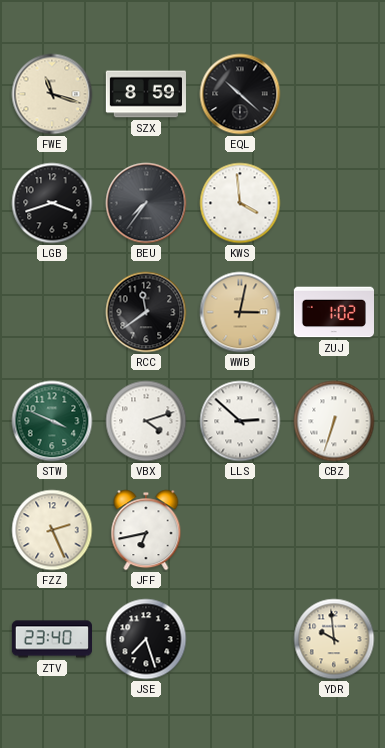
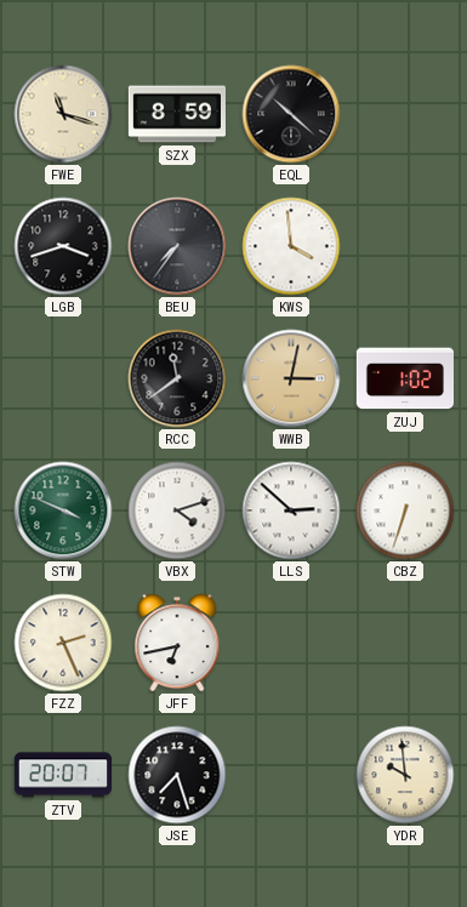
ZTV: 23:40 -> 20:07 (62, 775)
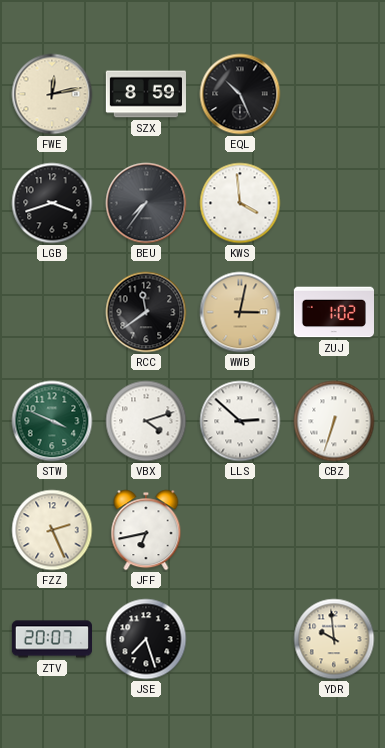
FWE: 11:18 -> 12:13 (52, 94)
EQL: 10:22 -> 10:26 (240, 94)
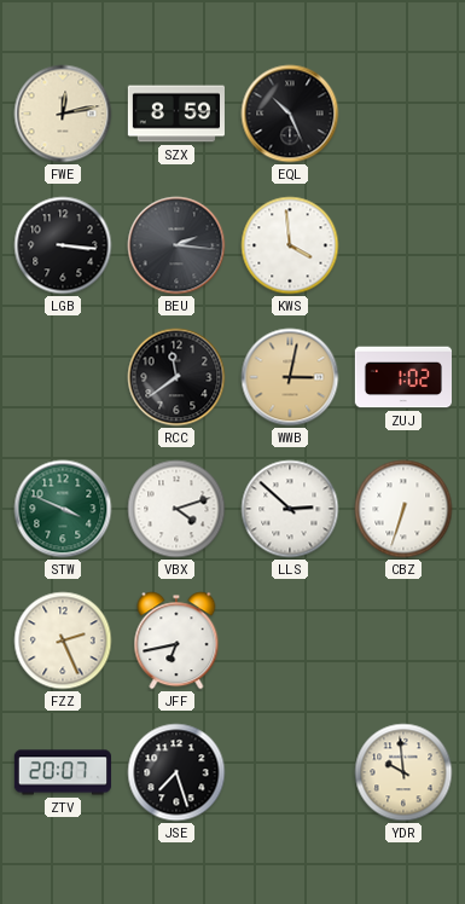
LGB: 3:42 -> 3:16 (63, 245)
BEU: 7:36 -> 2:16 (176, 245)
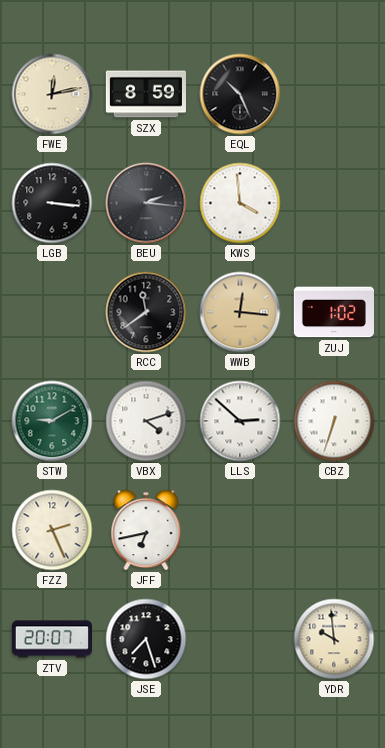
WWB: 3:02 -> 12:16 (240, 312)
STW: 3:49 -> 9:10 (52, 421)
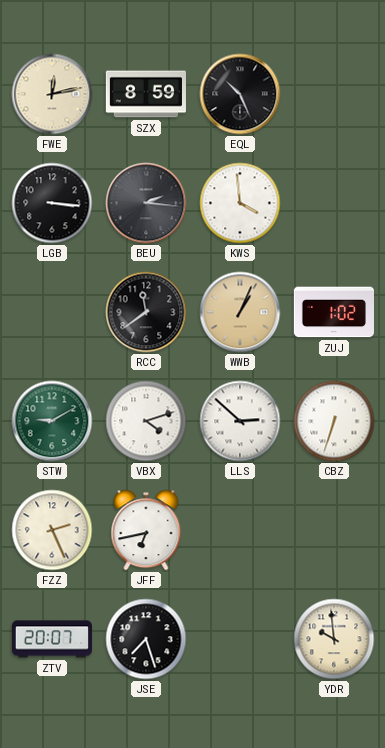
WWB: 12:16 -> 1:04 (240, 312)
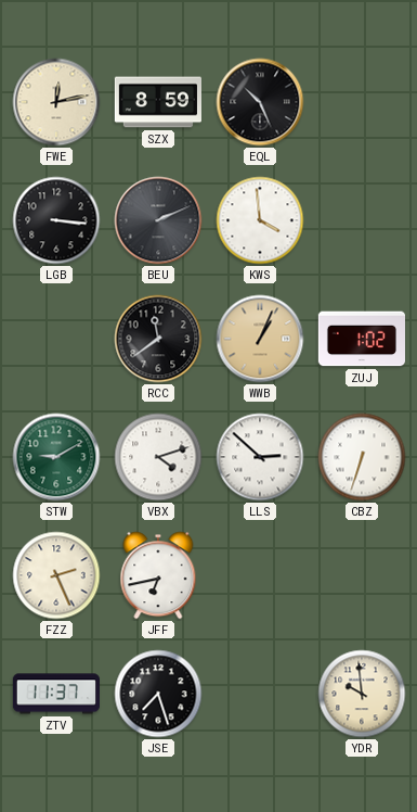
BEU: 2:16 -> 2:11 (158, 220)
ZTV: 20:07 -> 11:37 (55, 694)
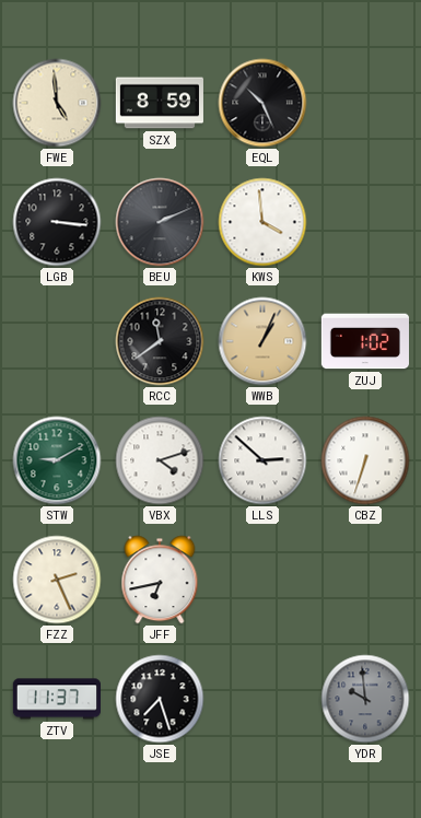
FWE: 12:13 -> 4:59 (57, 103)
YDR dial: cream -> grey (365, 699)
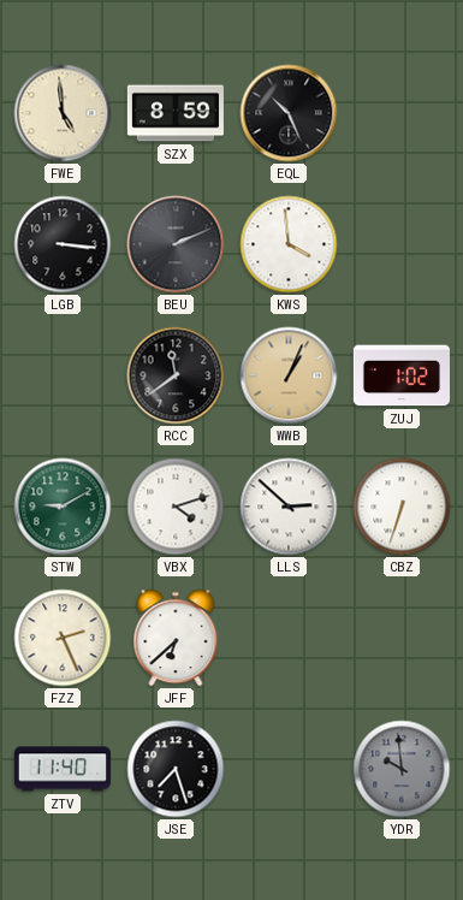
JFF: 6:43 -> 6:38 (176, 638)
ZTV: 11:37 -> 11:40 (61, 769)
